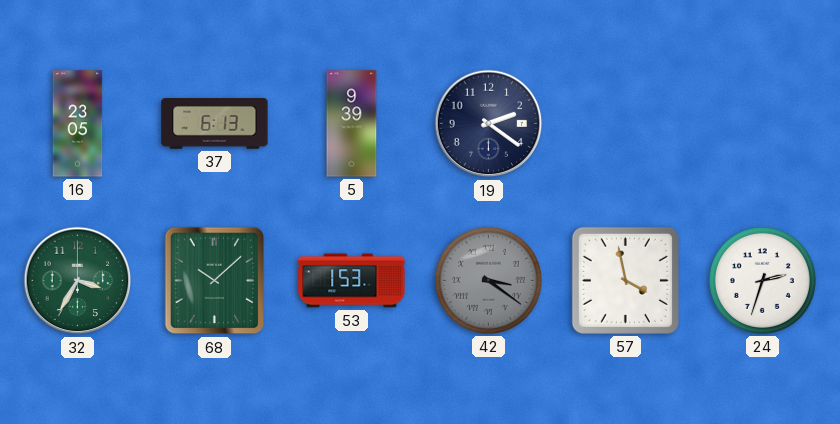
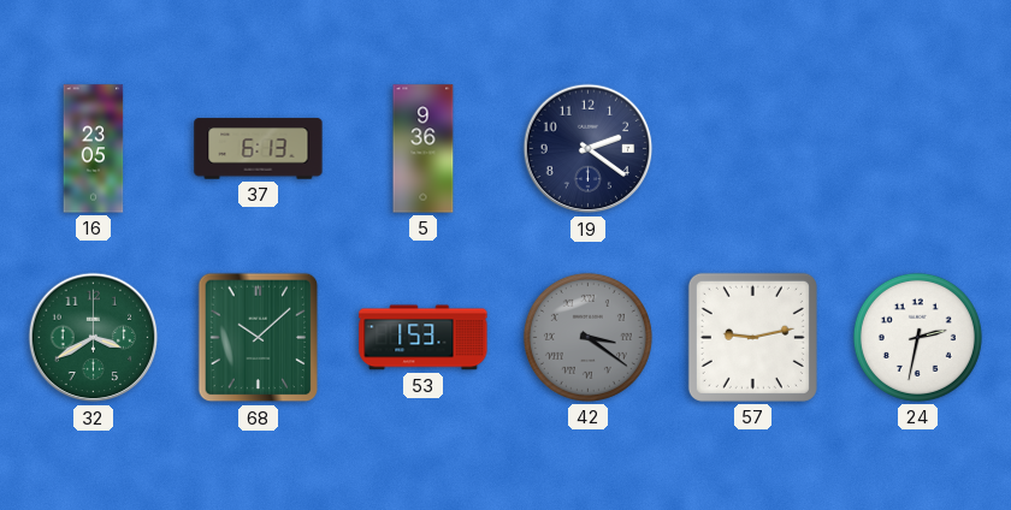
5: 9:39 -> 9:36 (424, 149)
32: 3:35 -> 3:40 (94, 338)
57: 3:58 -> 9:13 (752, 337)
24: 2:33 -> 2:32 (917, 337)
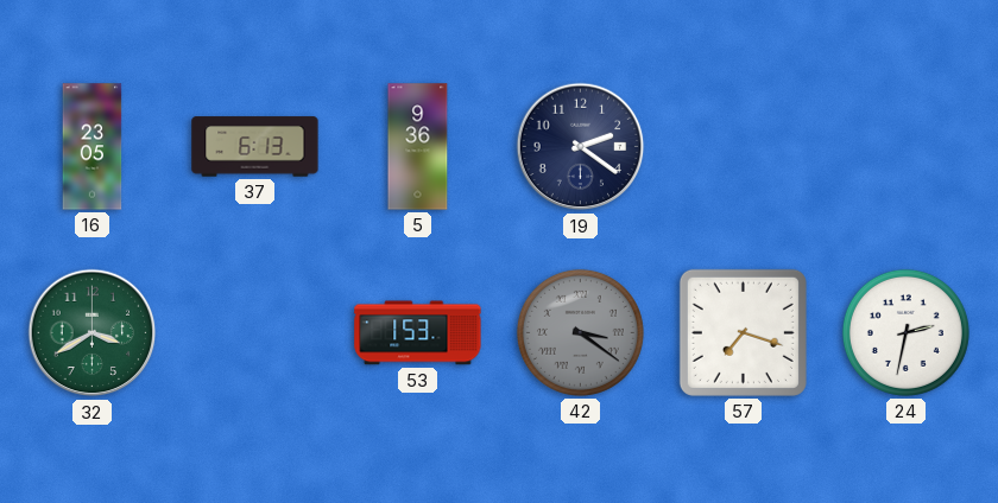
68: 10:08 -> none (259, 338)
57: 9:13 -> 7:18 (743, 332)
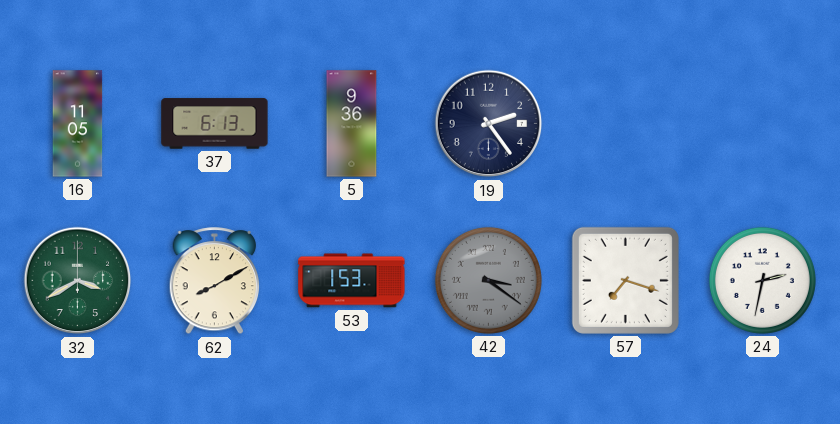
16: 23:05 -> 11:05 (78, 124)
19: 2:21 -> 2:24 (489, 124)
62: none -> 8:10 (215, 281)
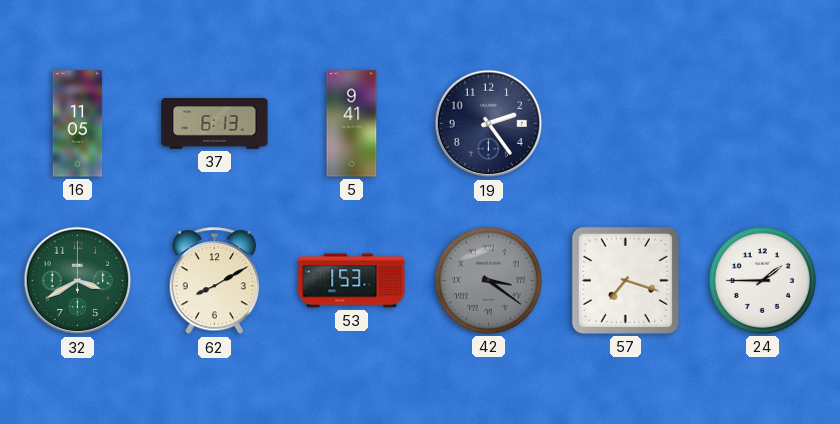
5: 9:36 -> 9:41 (352, 124)
24: 2:32 -> 1:45 (762, 280)
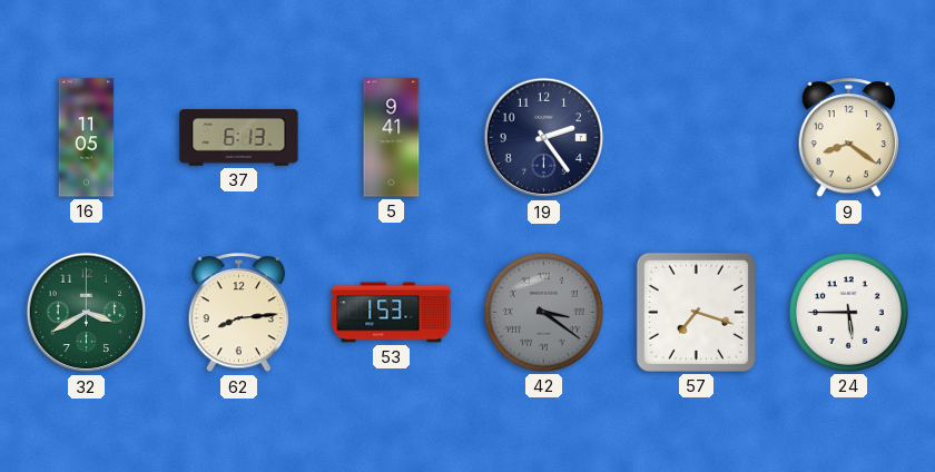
9: none -> 8:21 (849, 138)
62: 8:10 -> 8:14 (239, 313)
24: 1:45 -> 5:45 (848, 312)
